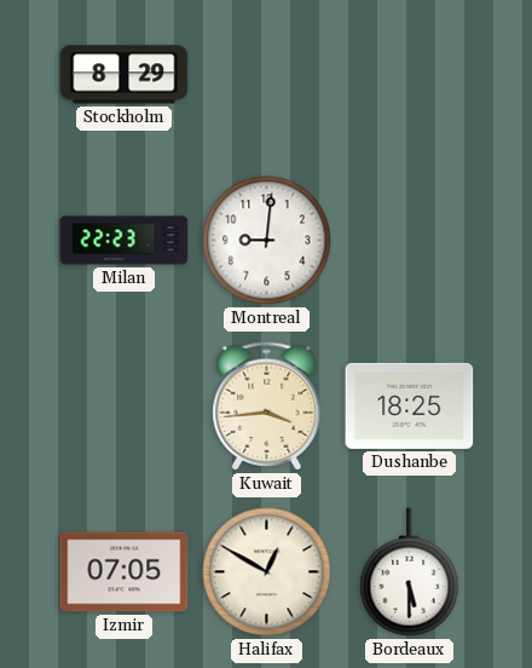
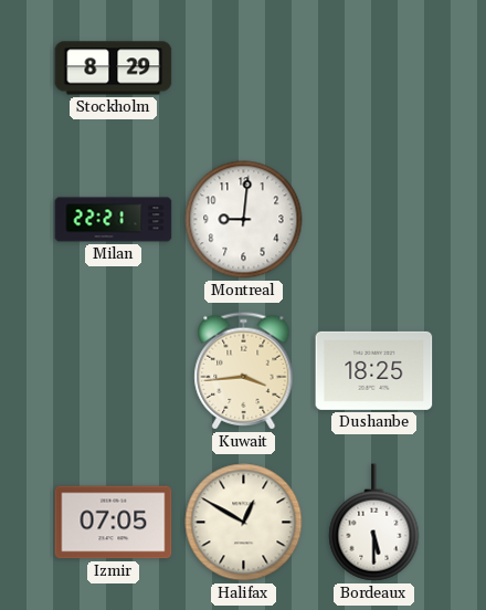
Milan: 22:23 -> 22:21 (114, 220)
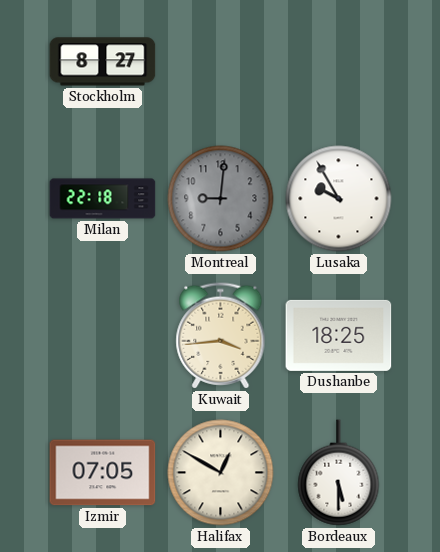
Stockholm: 8:29 -> 8:27 (103, 62)
Milan: 22:21 -> 22:18 (103, 199)
Montreal dial: white -> grey (221, 199)
Lusaka: none -> 9:55 (339, 199)
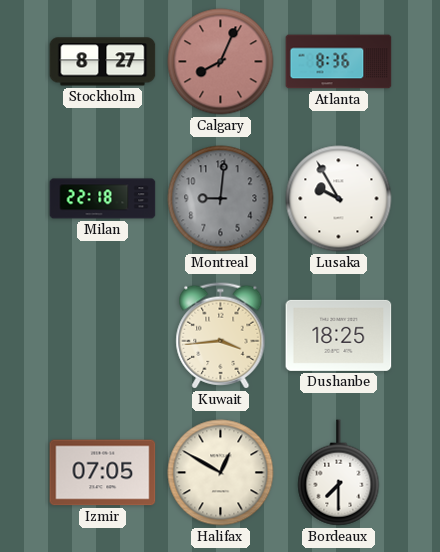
Calgary: none -> 8:04 (221, 62)
Atlanta: none -> 8:36 (339, 62)
Bordeaux: 5:30 -> 7:30 (339, 473)
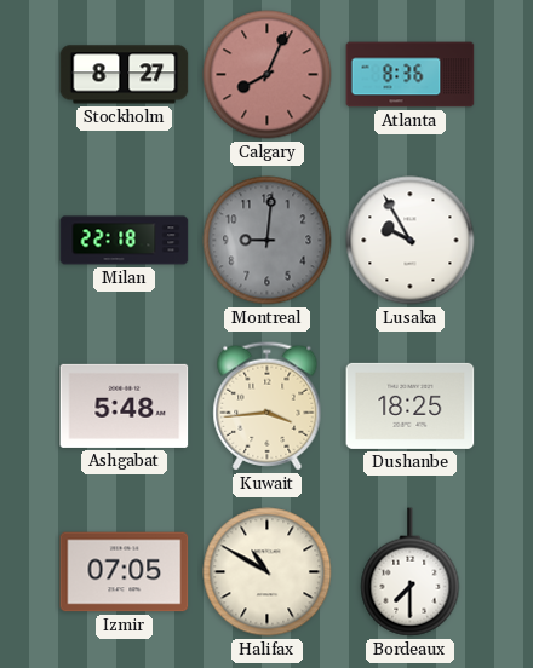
Ashgabat: none -> 5:48 (125, 405)
Halifax: 12:50 -> 10:50 (268, 572)
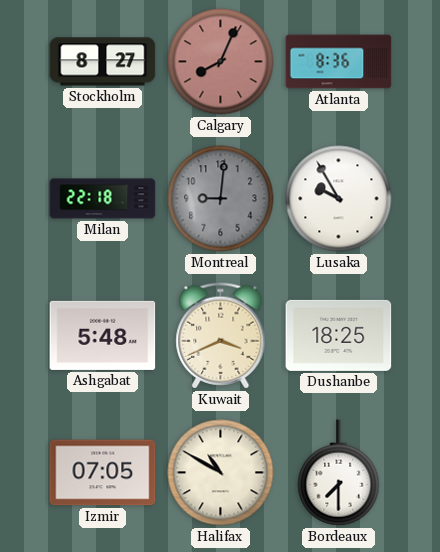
Kuwait: 3:44 -> 3:41 (221, 336)
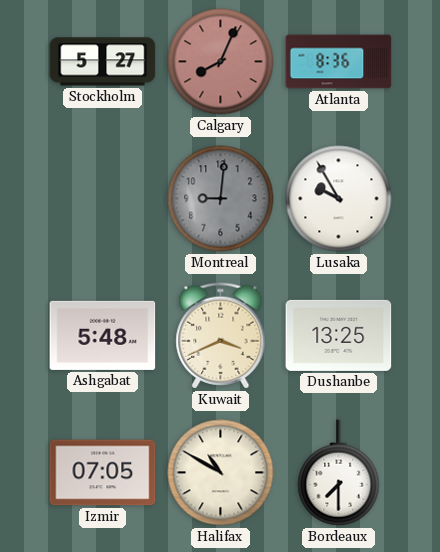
Stockholm: 8:27 -> 5:27 (103, 62)
Milan: 22:18 -> none (103, 199)
Dushanbe: 18:25 -> 13:25 (339, 335)
